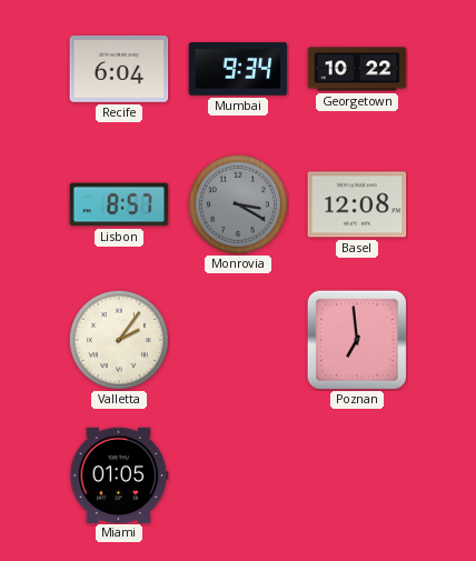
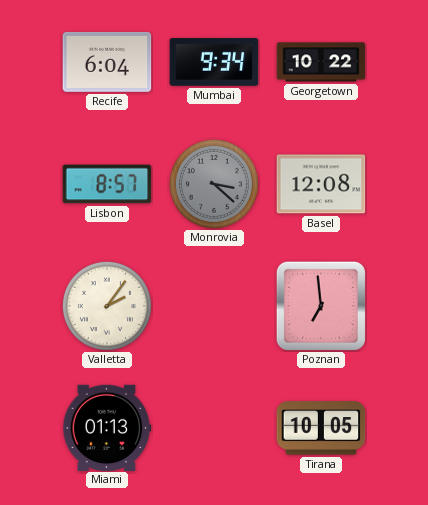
Monrovia: 3:20 -> 3:22 (214, 184)
Miami: 01:05 -> 01:13 (107, 427)
Tirana: none -> 10:05 (321, 428)
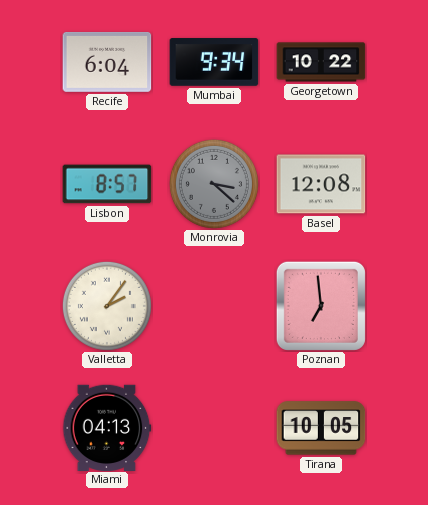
Miami: 01:13 -> 04:13 (107, 427)
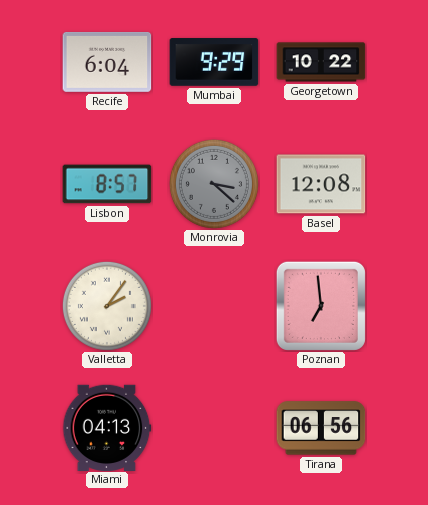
Mumbai: 9:34 -> 9:29 (214, 62)
Tirana: 10:05 -> 06:56 (321, 428)
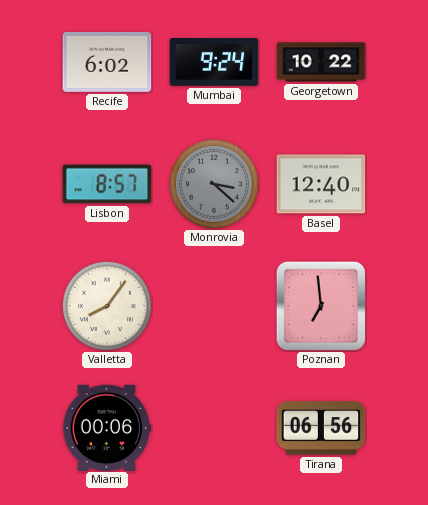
Recife: 6:04 -> 6:02 (107, 62)
Mumbai: 9:29 -> 9:24 (214, 62)
Basel: 12:08 -> 12:40 (321, 184)
Valletta: 2:06 -> 8:06 (107, 306)
Miami: 04:13 -> 00:06 (107, 427)
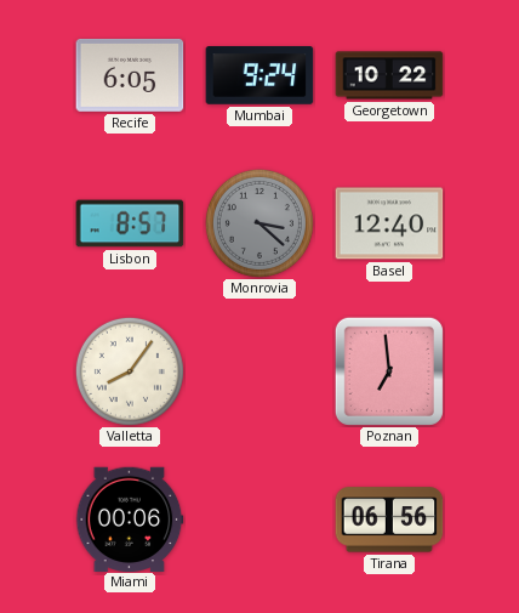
Recife: 6:02 -> 6:05 (130, 75)
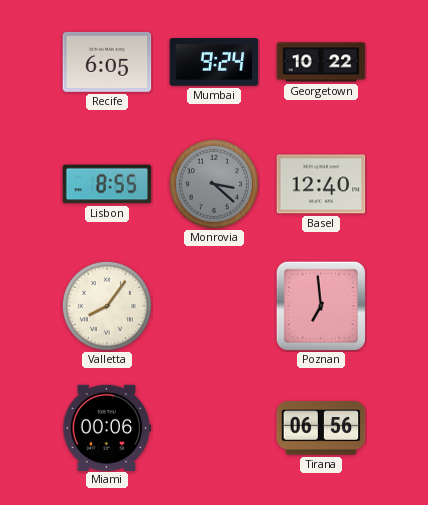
Lisbon: 8:57 -> 8:55 (107, 184)
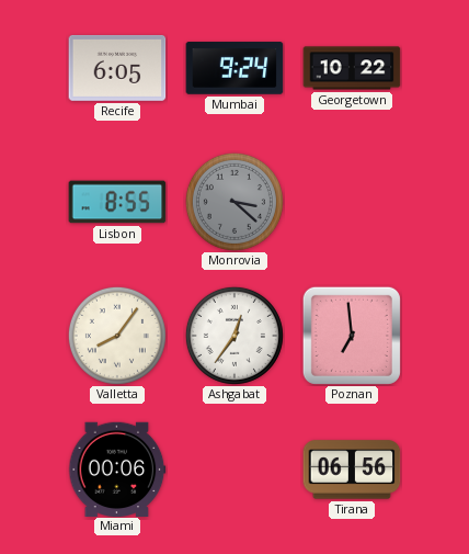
Basel: 12:40 -> none (321, 184)
Ashgabat: none -> 12:36 (234, 336)
